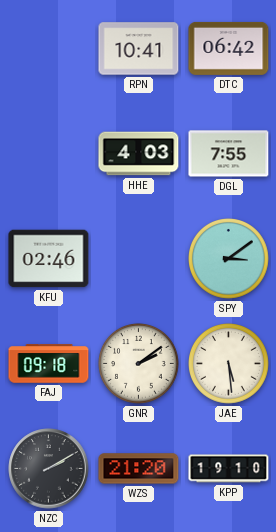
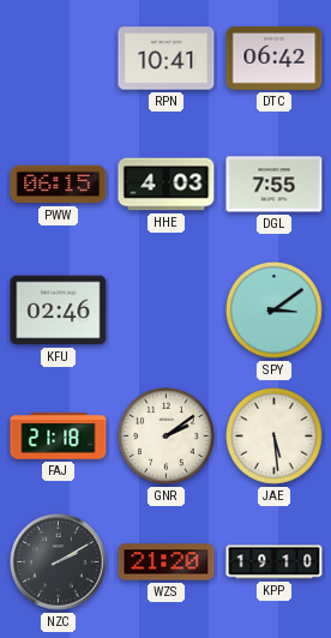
PWW: none -> 06:15 (59, 185)
FAJ: 09:18 -> 21:18 (59, 437)
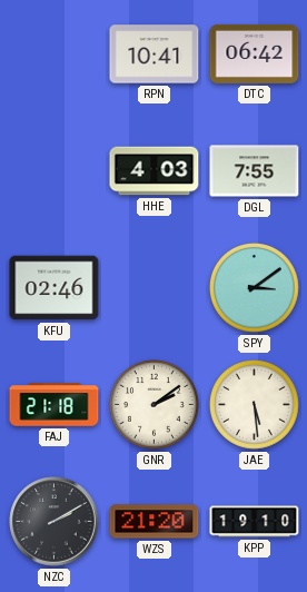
PWW: 06:15 -> none (59, 185)
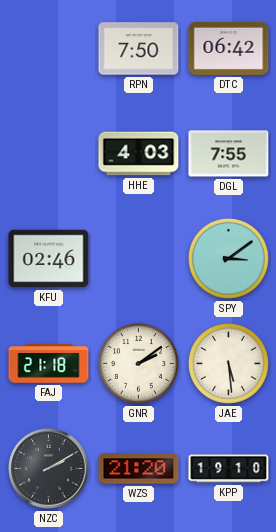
RPN: 10:41 -> 7:50 (139, 49)
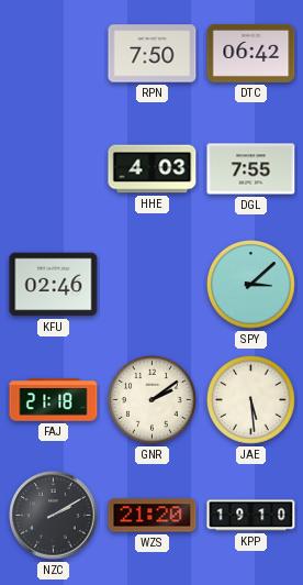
SPY: 3:09 -> 3:08 (251, 285)
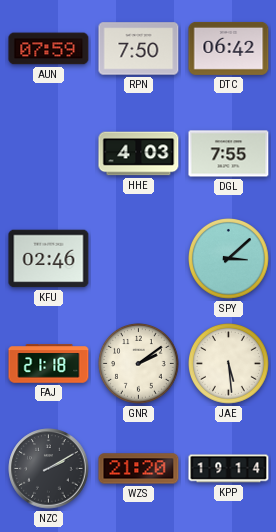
AUN: none -> 07:59 (49, 49)
KPP: 19:10 -> 19:14 (229, 469)
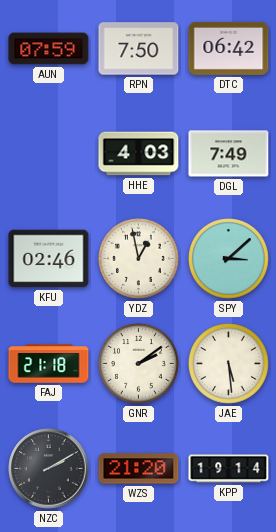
DGL: 7:55 -> 7:49 (229, 154)
YDZ: none -> 12:58 (139, 259)
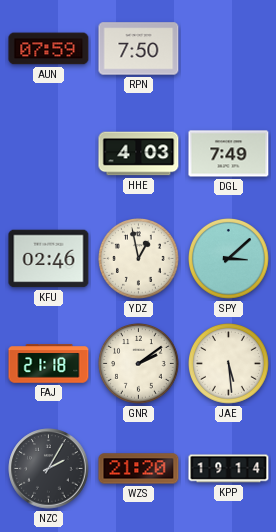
DTC: 06:42 -> none (229, 48)
NZC: 2:10 -> 2:05 (49, 469)
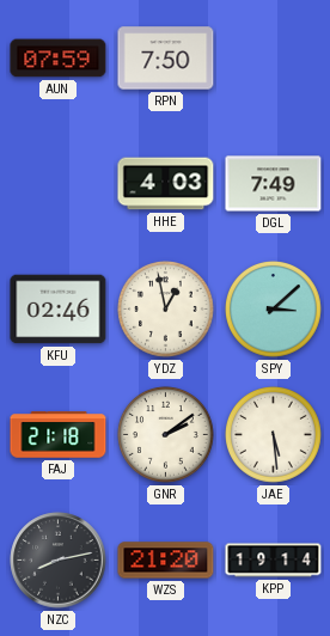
NZC: 2:05 -> 8:13 (59, 561)
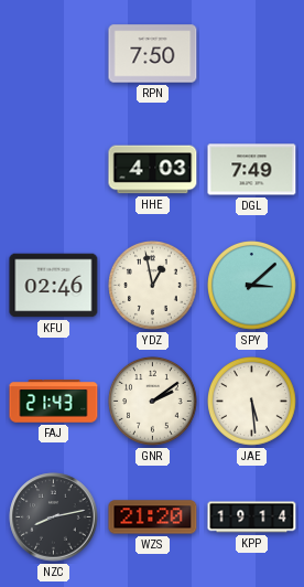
AUN: 07:59 -> none (59, 59)
FAJ: 21:18 -> 21:43 (54, 402)
